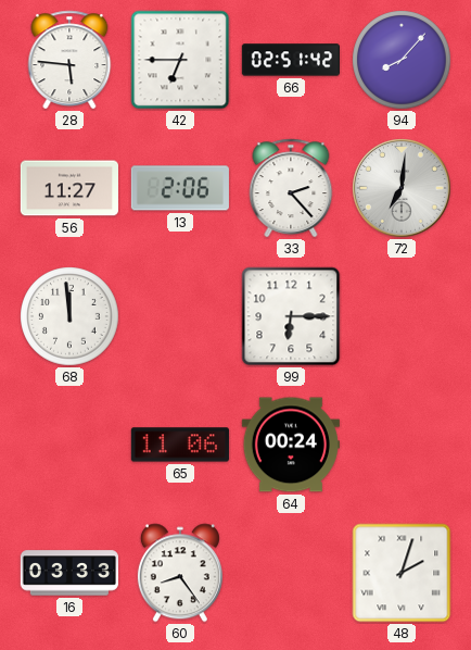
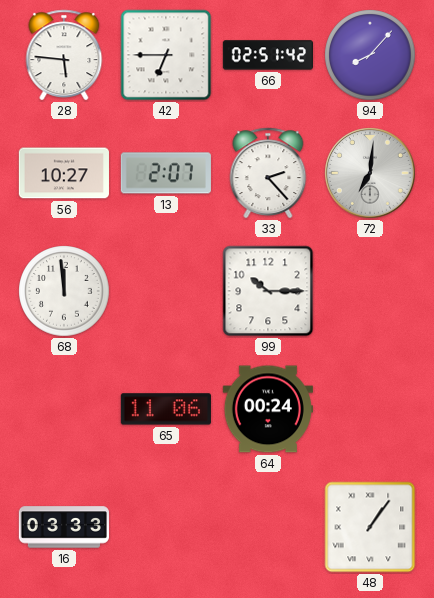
56: 11:27 -> 10:27 (64, 173)
13: 2:06 -> 2:07 (166, 173)
99: 6:15 -> 10:15 (268, 291)
60: 8:24 -> none (180, 573)
48: 2:03 -> 1:06 (370, 527)
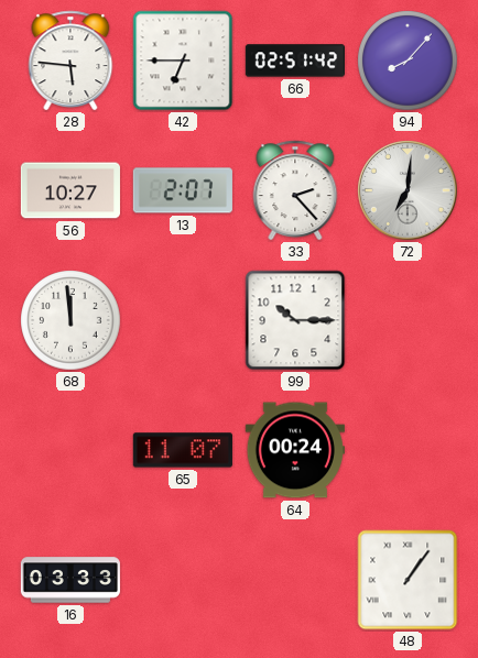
65: 11:06 -> 11:07 (183, 450)
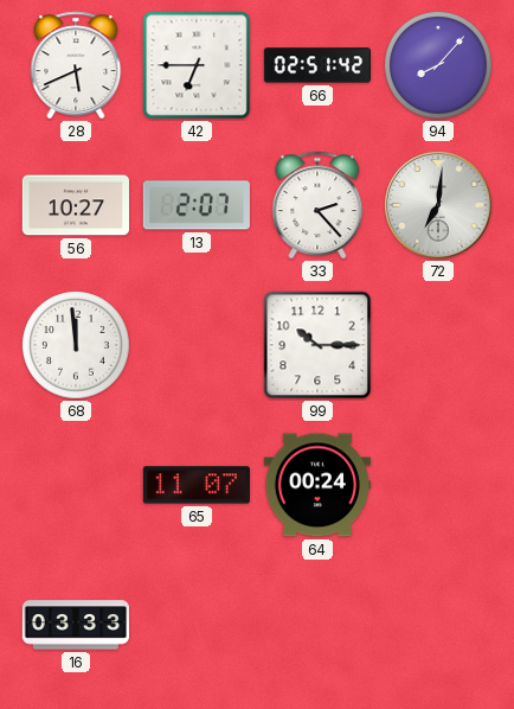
28: 5:46 -> 5:41 (76, 65)
48: 1:06 -> none (408, 580)
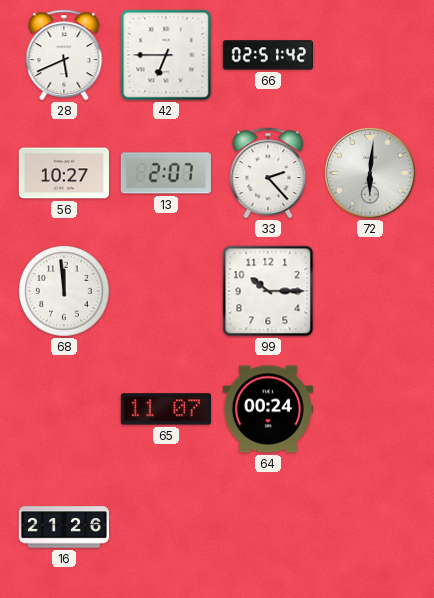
94: 8:07 -> none (438, 65)
72: 7:01 -> 6:01 (371, 174)
16: 03:33 -> 21:26 (64, 527)
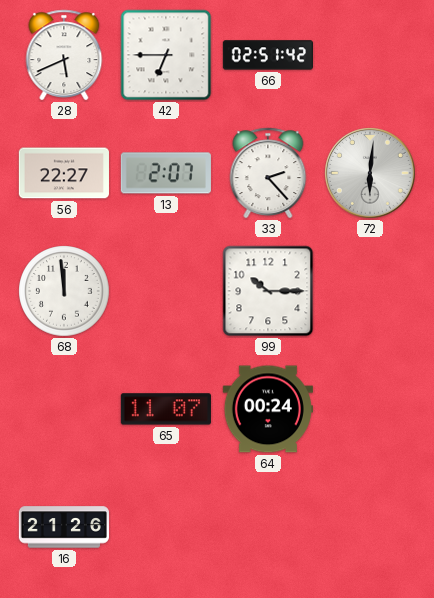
56: 10:27 -> 22:27 (64, 173)
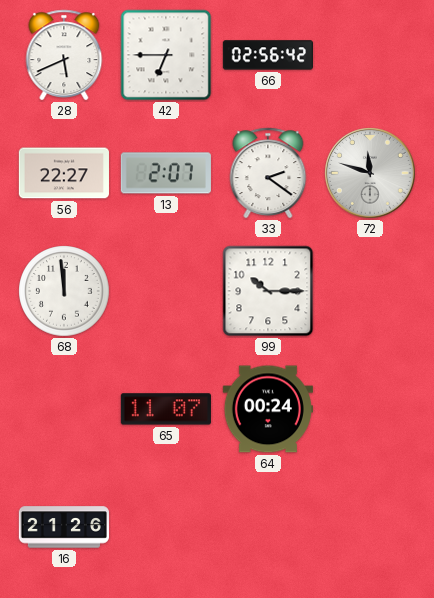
66: 02:51 -> 02:56 (268, 55)
33: 2:23 -> 2:21 (268, 173)
72: 6:01 -> 11:48 (371, 174)
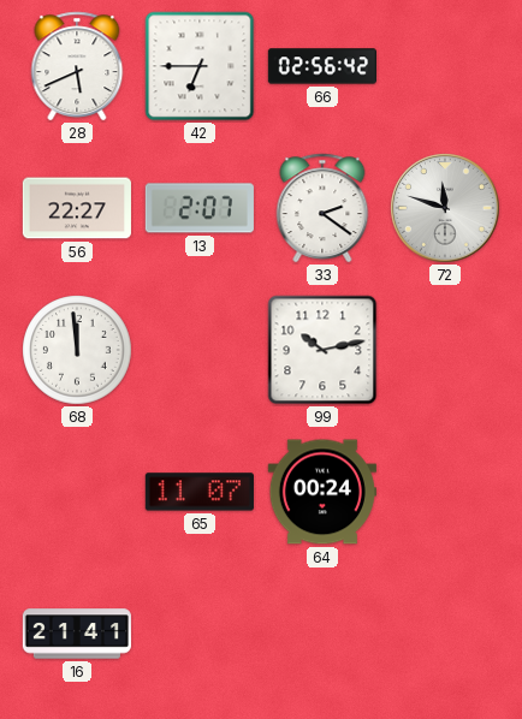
99: 10:15 -> 10:13 (322, 350)
16: 21:26 -> 21:41 (77, 634)
